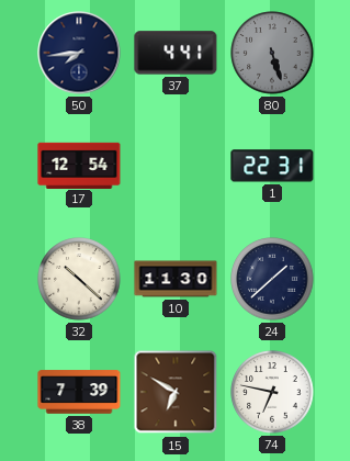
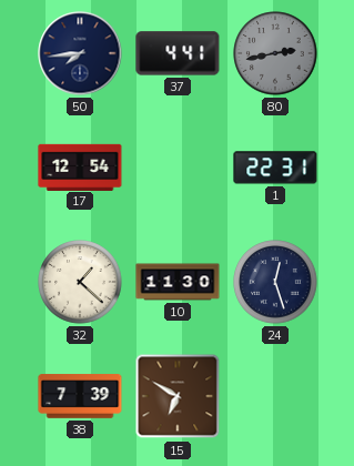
80: 5:27 -> 2:43 (275, 53)
32: 10:22 -> 1:22 (80, 282)
24: 1:38 -> 12:27 (275, 282)
74: 6:47 -> none (272, 392)
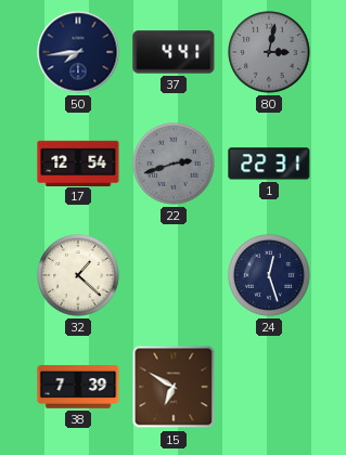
80: 2:43 -> 3:02 (269, 52)
22: none -> 2:42 (174, 164)
10: 11:30 -> none (178, 282)
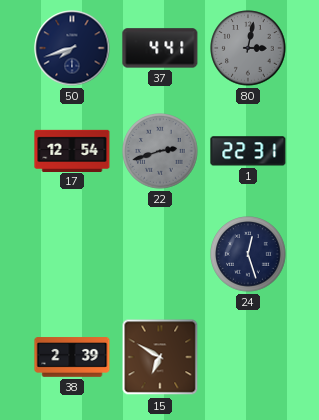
50: 7:44 -> 7:42 (72, 48)
32: 1:22 -> none (78, 275)
38: 7:39 -> 2:39 (72, 357)
